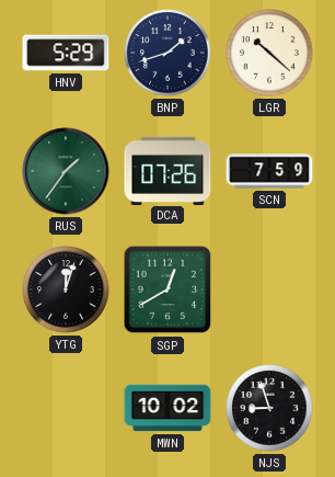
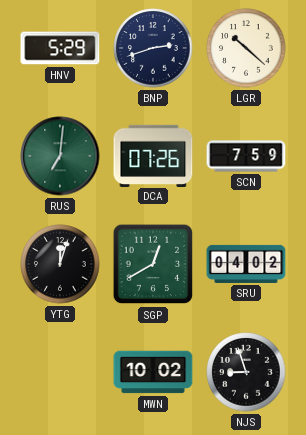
BNP: 1:42 -> 2:42 (153, 48)
RUS: 1:36 -> 7:01 (60, 156)
SRU: none -> 04:02 (246, 264)
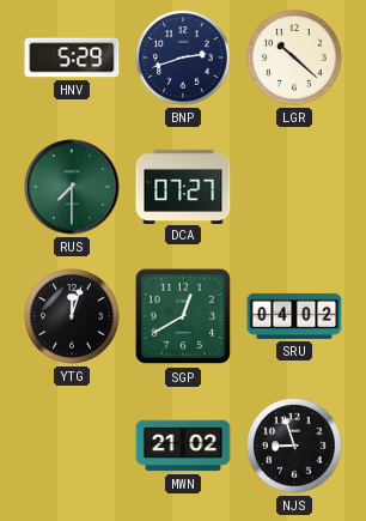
RUS: 7:01 -> 7:30 (72, 187)
DCA: 07:26 -> 07:27 (183, 186)
SCN: 7:59 -> none (246, 156)
MWN: 10:02 -> 21:02 (183, 446)
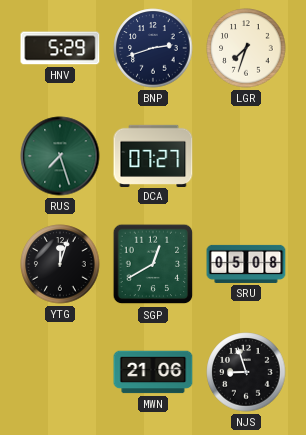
LGR: 10:22 -> 7:33 (246, 48)
RUS: 7:30 -> 7:27 (60, 156)
SRU: 04:02 -> 05:08 (246, 264)
MWN: 21:02 -> 21:06 (153, 372)
